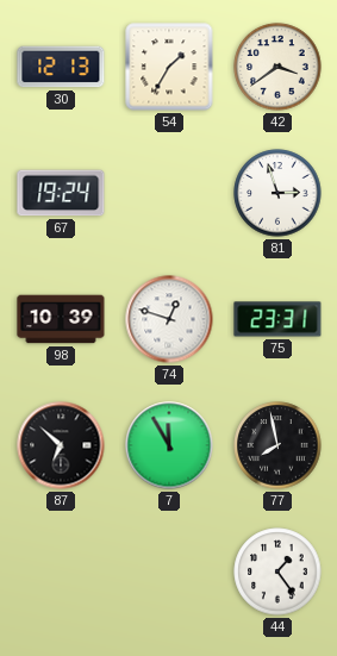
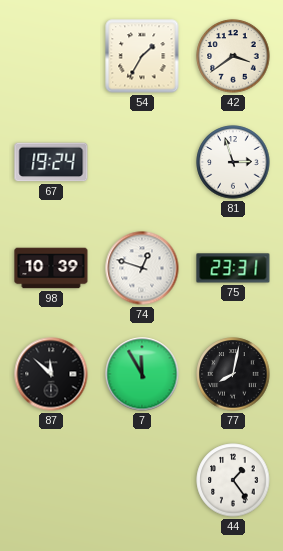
30: 12:13 -> none (61, 67)
87: 6:52 -> 11:52 (51, 374)
77: 7:58 -> 8:02 (233, 374)
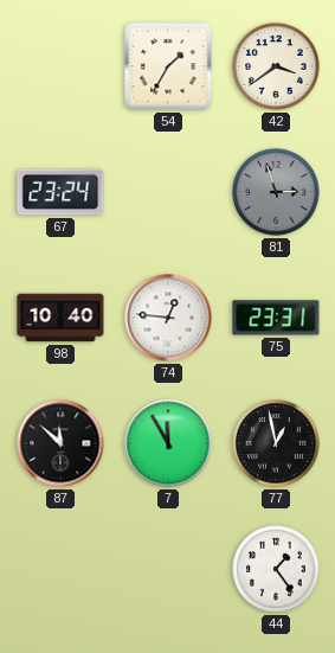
67: 19:24 -> 23:24 (60, 192)
81 dial: white -> grey (276, 192)
98: 10:39 -> 10:40 (60, 318)
74: 12:48 -> 12:46 (168, 318)
77: 8:02 -> 12:58 (276, 443)
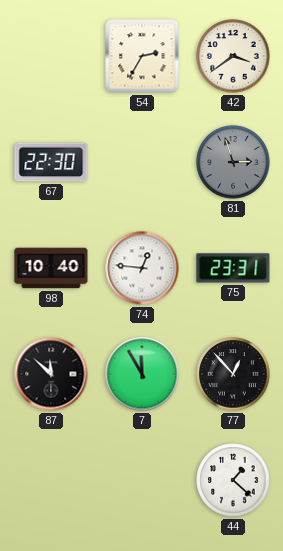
54: 1:35 -> 2:35 (142, 56)
67: 23:24 -> 22:30 (51, 162)
77: 12:58 -> 12:53 (233, 374)
44: 1:24 -> 1:22 (233, 480)
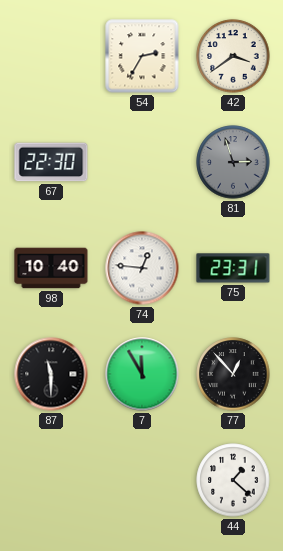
87: 11:52 -> 11:30 (51, 374)
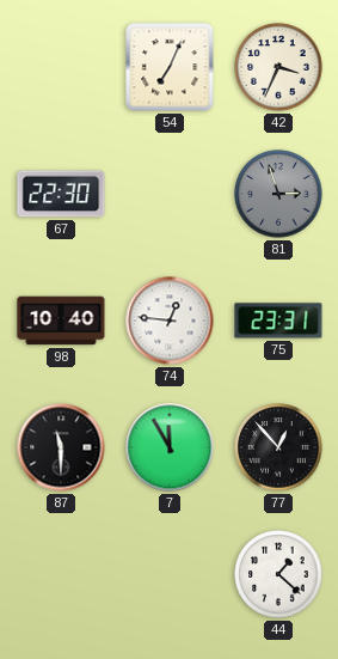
54: 2:35 -> 7:04 (170, 67)
42: 3:39 -> 3:34 (278, 67)
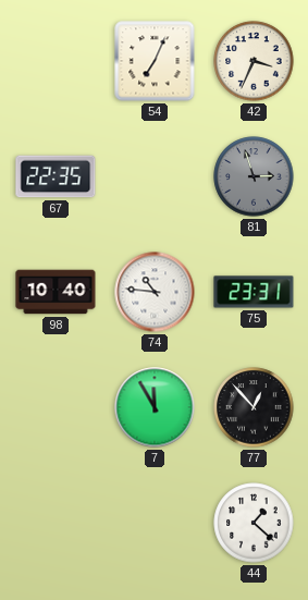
67: 22:30 -> 22:35 (56, 176)
74: 12:46 -> 10:46 (155, 292)
87: 11:30 -> none (61, 447)
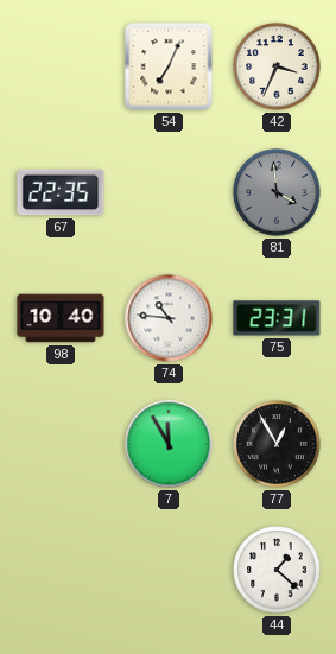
81: 2:57 -> 3:59 (277, 192)
77: 12:53 -> 12:55 (277, 444)
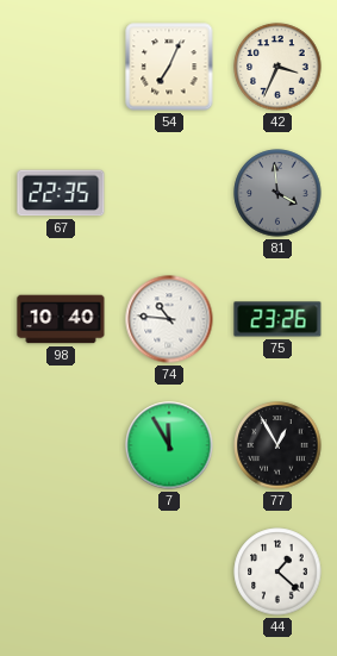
75: 23:31 -> 23:26 (277, 319)
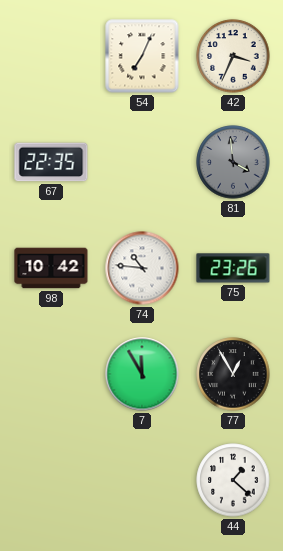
98: 10:40 -> 10:42 (51, 268)
